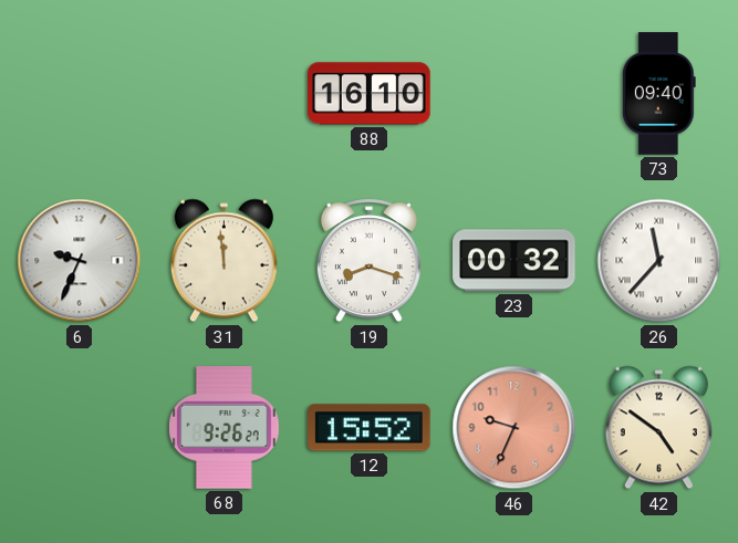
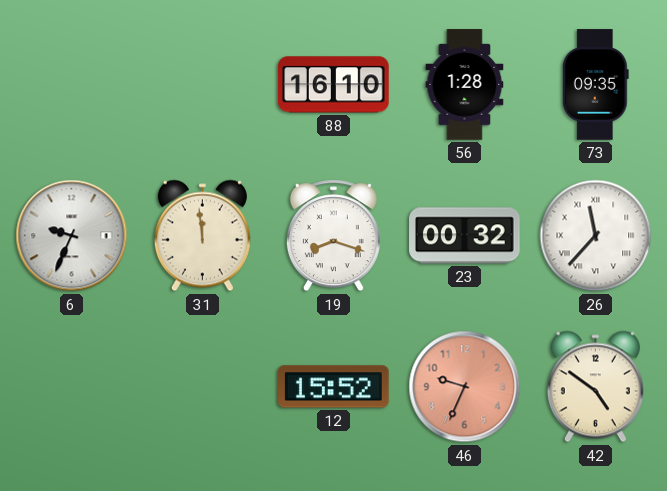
56: none -> 1:28 (465, 85)
73: 09:40 -> 09:35 (595, 85)
68: 9:26 -> none (225, 428)
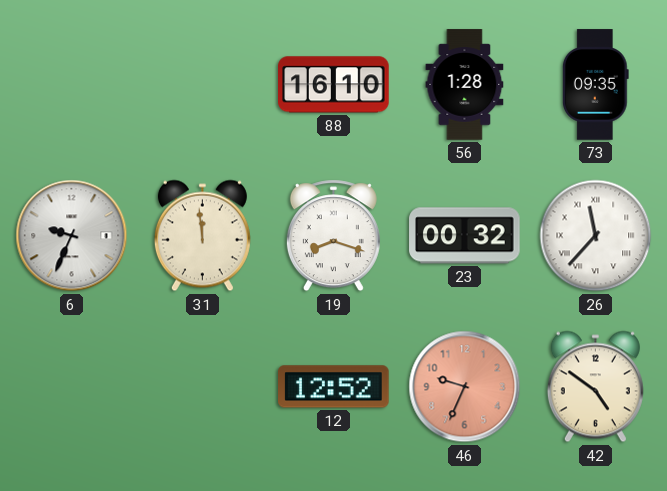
12: 15:52 -> 12:52 (334, 387)
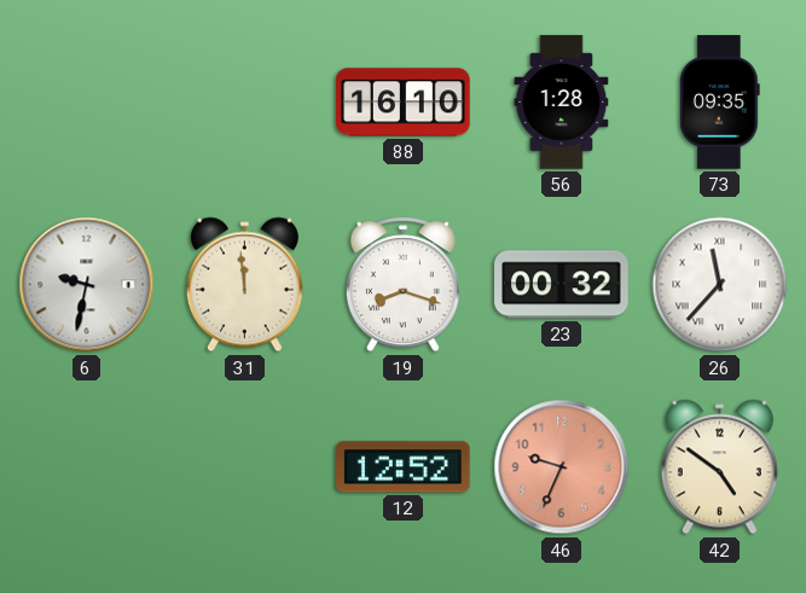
6: 9:34 -> 9:32 (87, 285)
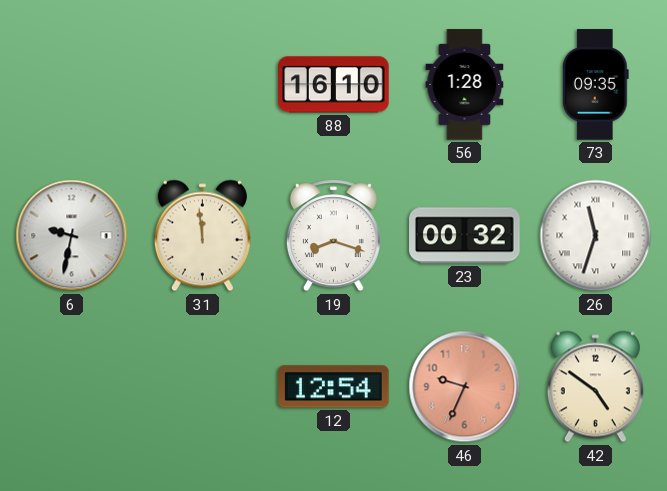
26: 11:37 -> 11:33 (596, 236)
12: 12:52 -> 12:54 (334, 387)
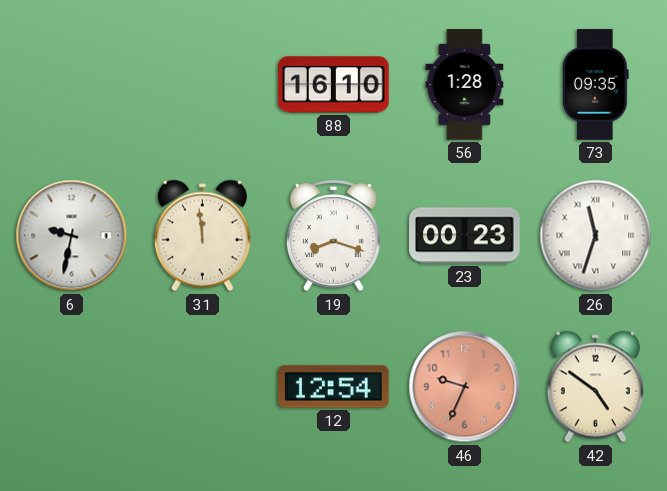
23: 00:32 -> 00:23 (465, 236)
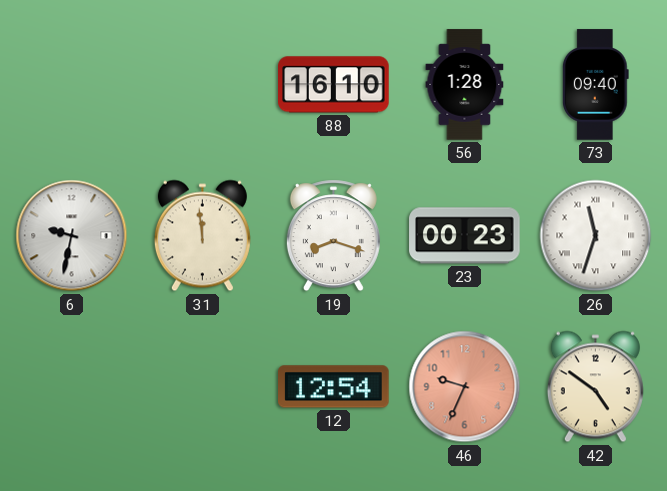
73: 09:35 -> 09:40 (595, 85)
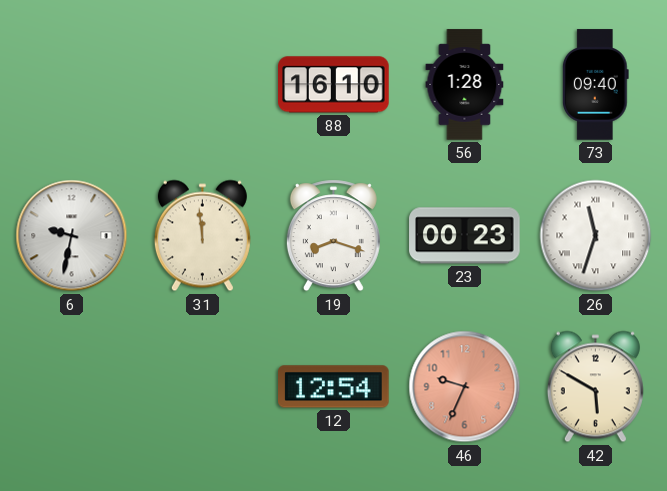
42: 4:51 -> 5:50 (595, 387)
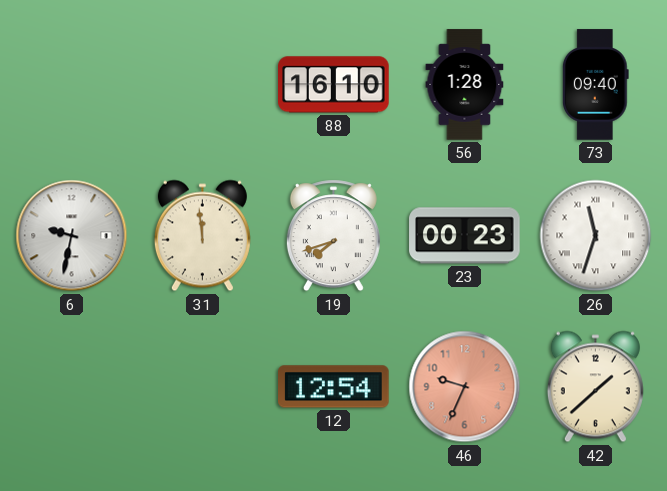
19: 8:18 -> 7:42 (333, 236)
42: 5:50 -> 1:38 (595, 387)
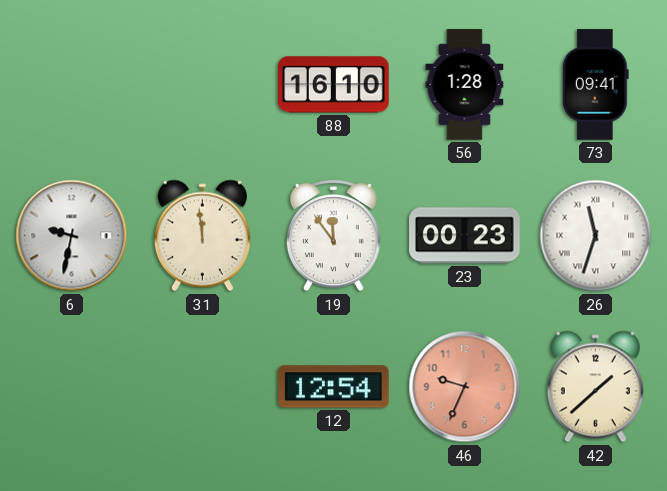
73: 09:40 -> 09:41 (595, 85)
19: 7:42 -> 11:54 (333, 236)
